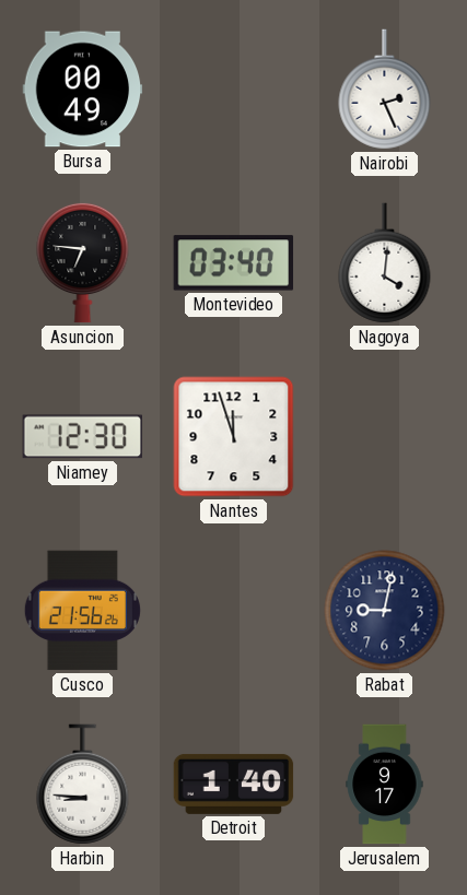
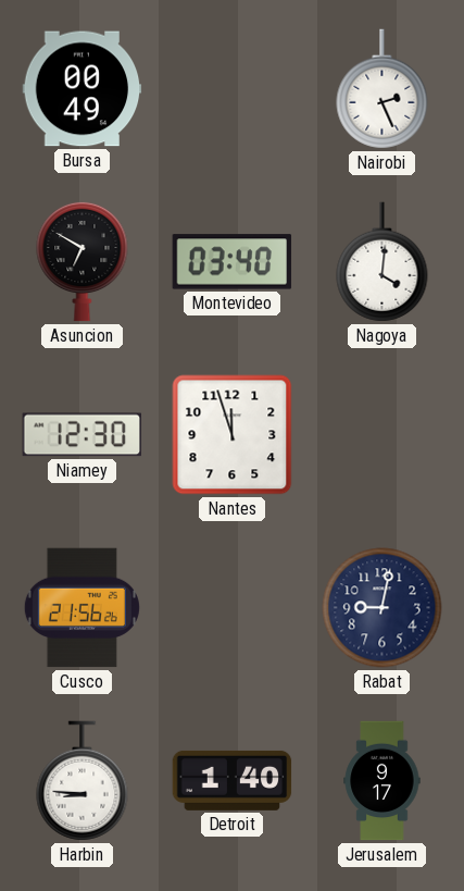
Asuncion: 6:46 -> 6:50 (83, 261)
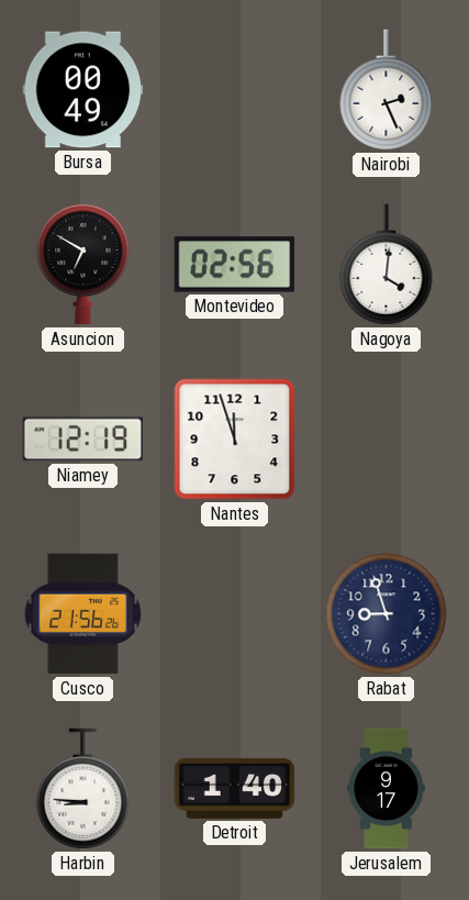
Montevideo: 03:40 -> 02:56 (235, 265)
Niamey: 12:30 -> 12:19 (83, 440)
Rabat: 9:02 -> 8:57 (387, 614)
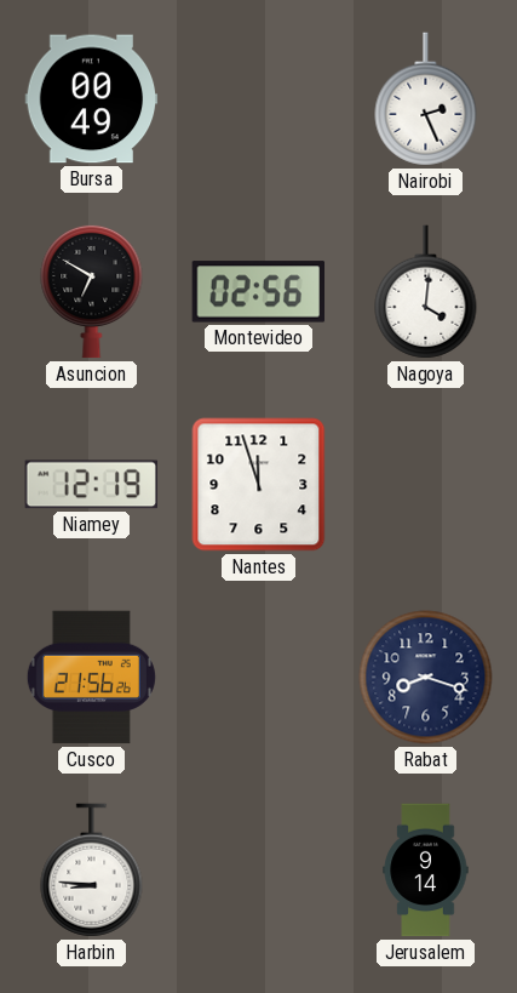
Rabat: 8:57 -> 8:18 (426, 678)
Detroit: 1:40 -> none (235, 788)
Jerusalem: 9:17 -> 9:14 (426, 871)
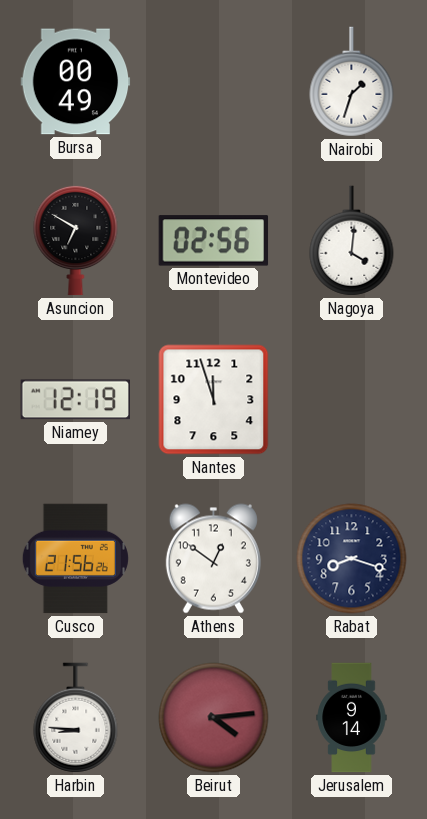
Nairobi: 2:26 -> 1:33 (352, 82)
Athens: none -> 12:51 (213, 559)
Beirut: none -> 4:14 (214, 718)
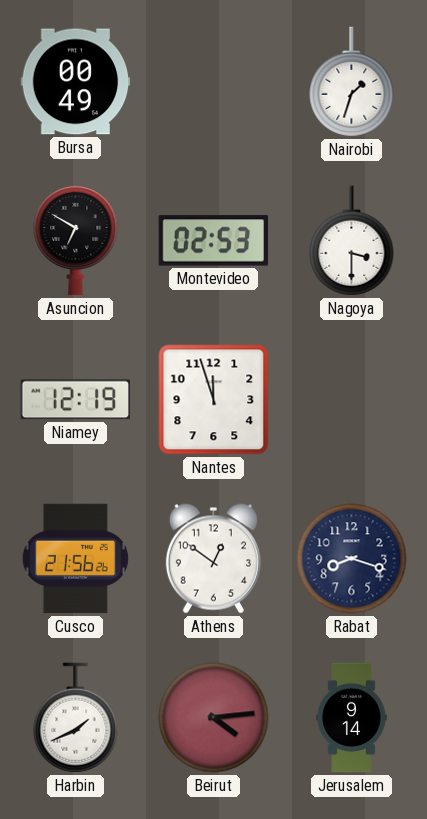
Montevideo: 02:56 -> 02:53 (214, 241)
Nagoya: 4:01 -> 3:30 (352, 241)
Harbin: 8:46 -> 1:41 (76, 718)
